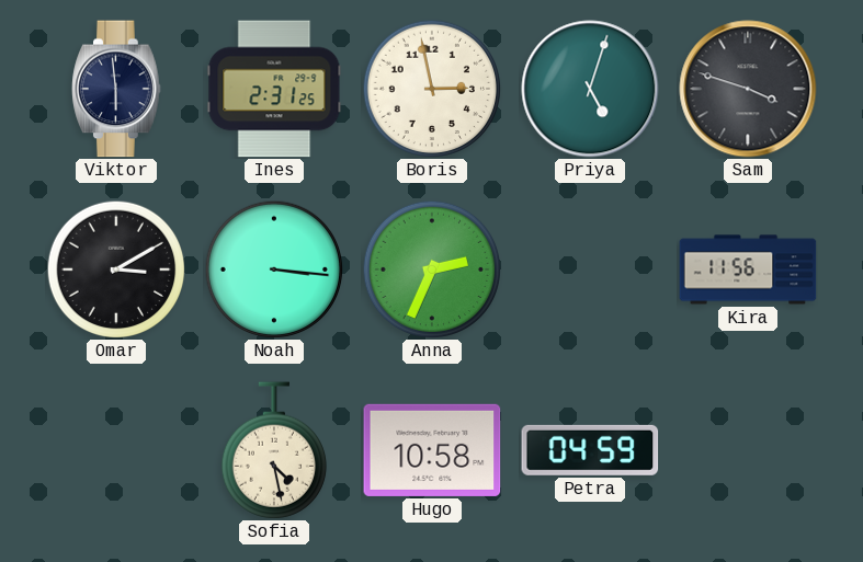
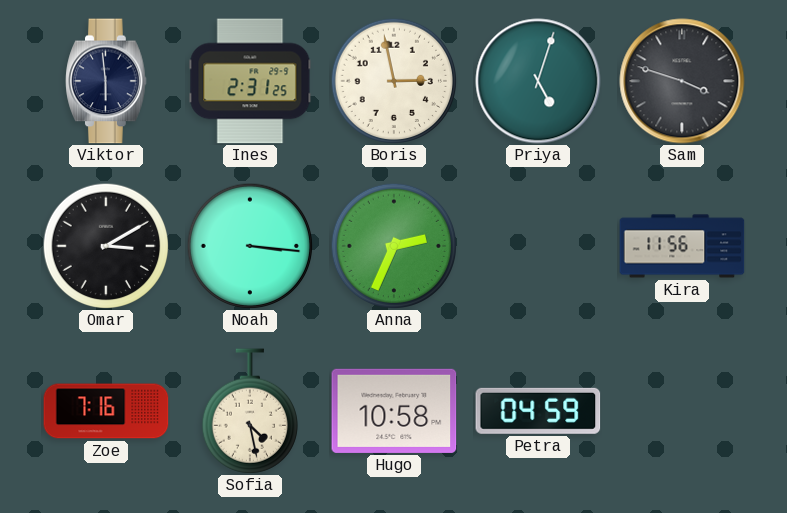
Zoe: none -> 7:16 (106, 411)
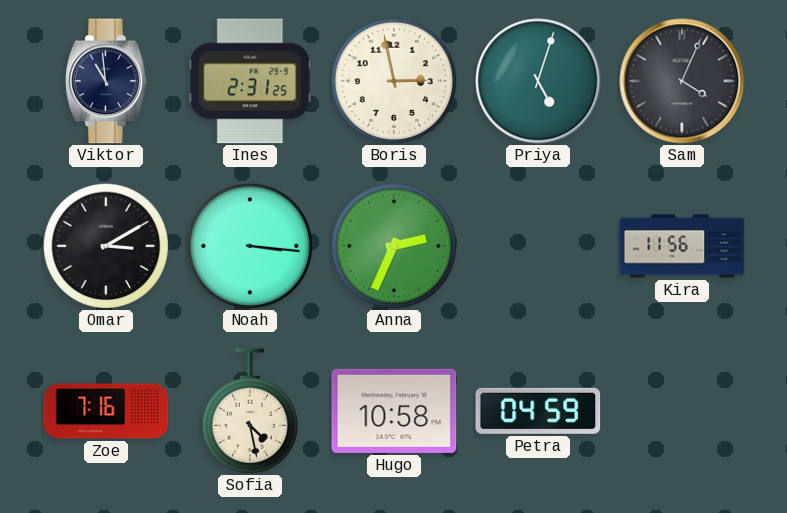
Viktor: 5:59 -> 10:59 (106, 81)
Sam: 3:48 -> 4:04 (682, 81)
